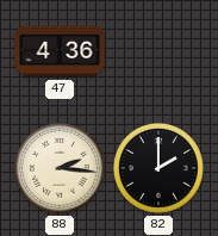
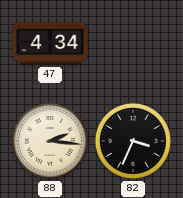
47: 4:36 -> 4:34 (50, 43)
82: 2:00 -> 3:34 (133, 141)
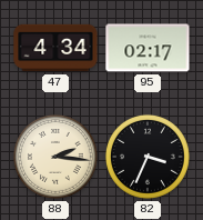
95: none -> 02:17 (148, 48)
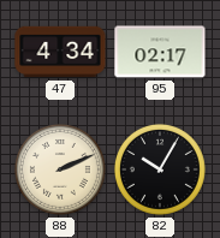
88: 2:16 -> 2:11 (60, 169)
82: 3:34 -> 10:05 (160, 169)
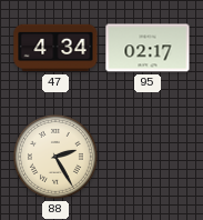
88: 2:11 -> 2:25 (55, 157)
82: 10:05 -> none (160, 169)
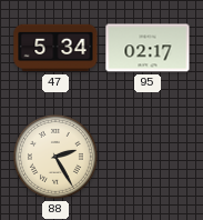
47: 4:34 -> 5:34 (55, 48)
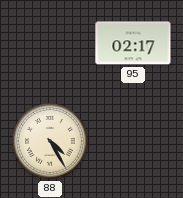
47: 5:34 -> none (55, 48)
88: 2:25 -> 4:25 (50, 141)
